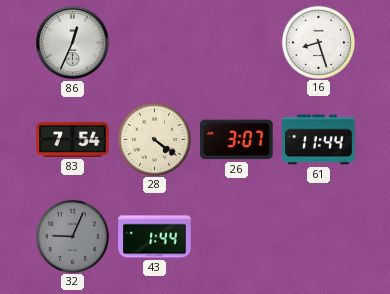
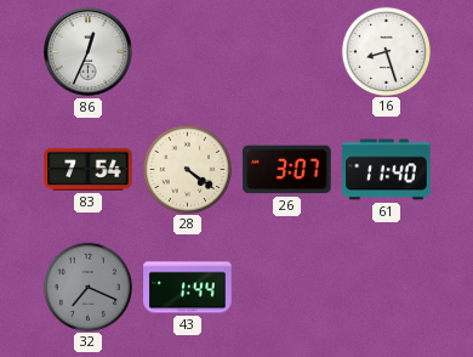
61: 11:44 -> 11:40 (387, 170)
32: 9:04 -> 7:19 (87, 287)
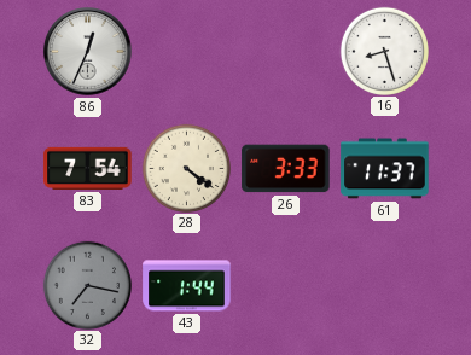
26: 3:07 -> 3:33 (286, 169)
61: 11:40 -> 11:37 (385, 169)
32: 7:19 -> 7:17 (87, 285)
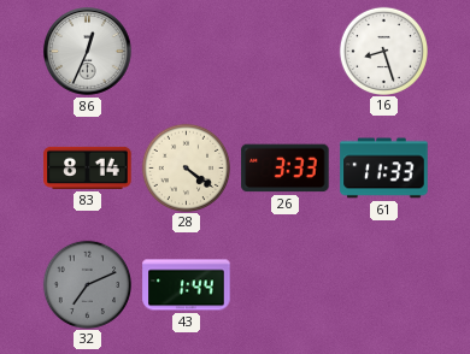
83: 7:54 -> 8:14 (88, 167)
61: 11:37 -> 11:33 (384, 169)
32: 7:17 -> 7:11 (87, 284)
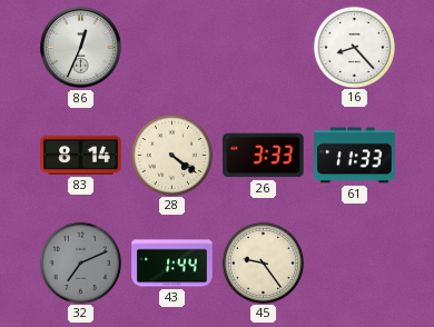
16: 8:27 -> 8:23 (354, 47)
45: none -> 9:24 (263, 262)
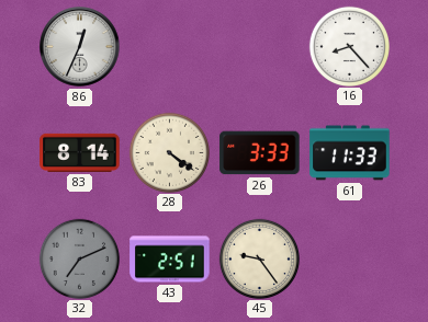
43: 1:44 -> 2:51 (170, 260)
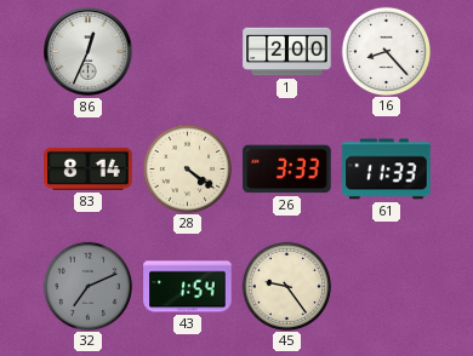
1: none -> 2:00 (287, 52)
43: 2:51 -> 1:54 (188, 287)
